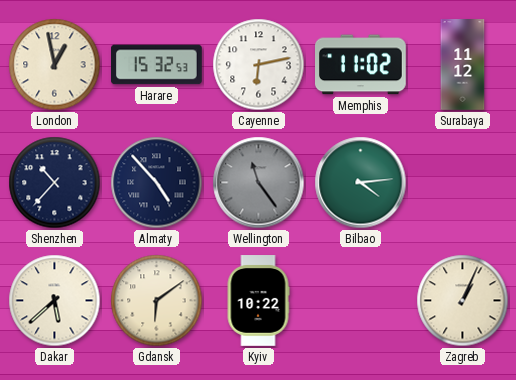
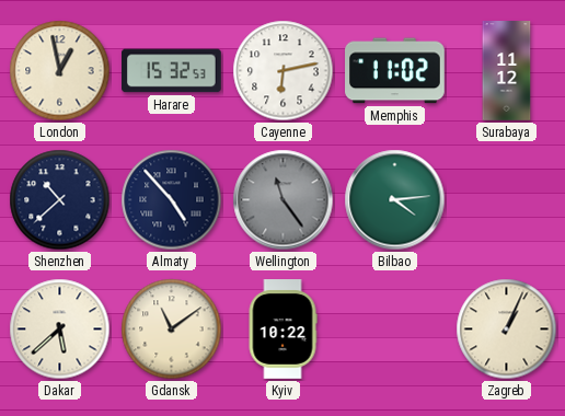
Shenzhen: 10:37 -> 10:38 (60, 200)
Gdansk: 6:09 -> 11:09 (172, 330)
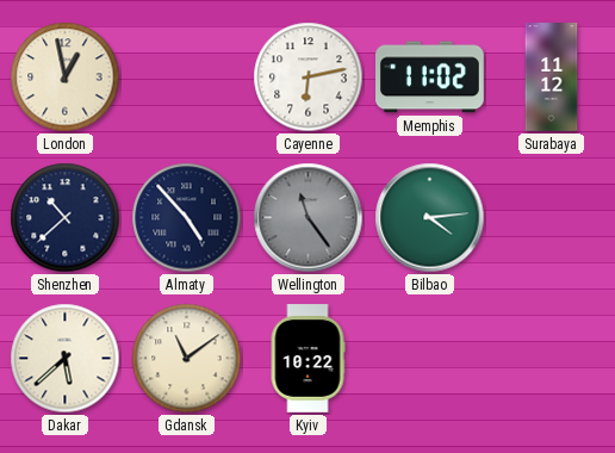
Harare: 15:32 -> none (172, 71)
Zagreb: 1:04 -> none (507, 330)
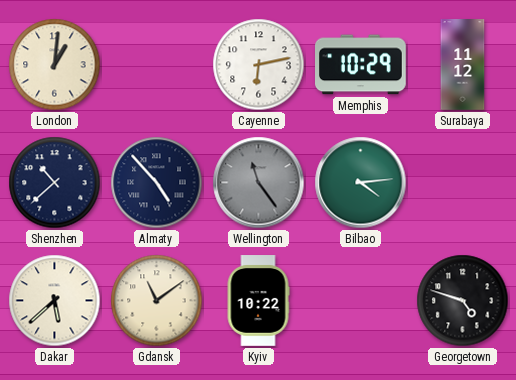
London: 12:58 -> 1:01 (55, 65)
Memphis: 11:02 -> 10:29 (361, 65)
Georgetown: none -> 4:48 (463, 301)
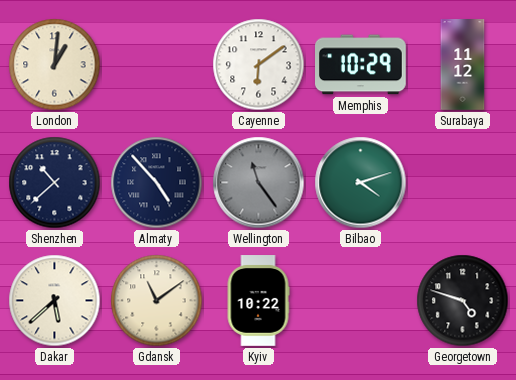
Cayenne: 6:13 -> 6:09 (259, 65)
Bilbao: 4:14 -> 4:12 (361, 183)
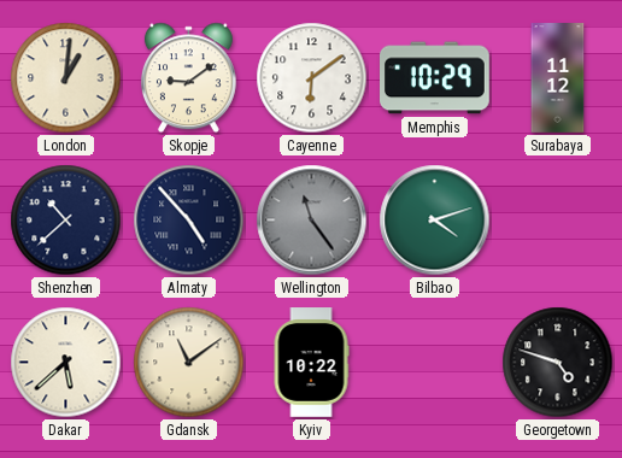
Skopje: none -> 9:09 (188, 78)
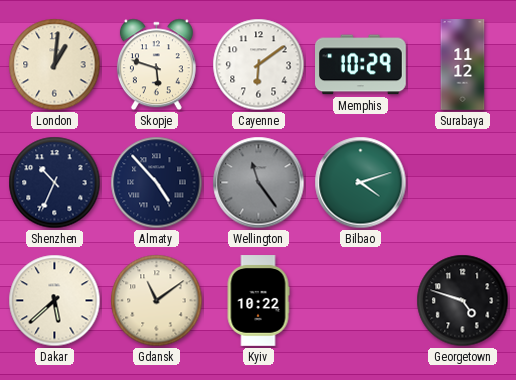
Skopje: 9:09 -> 5:48 (156, 65)
Shenzhen: 10:38 -> 10:34 (55, 183)
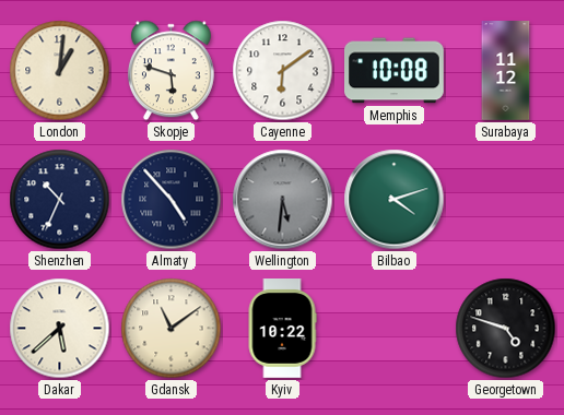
Memphis: 10:29 -> 10:08 (395, 71)
Wellington: 11:24 -> 5:31 (283, 200)
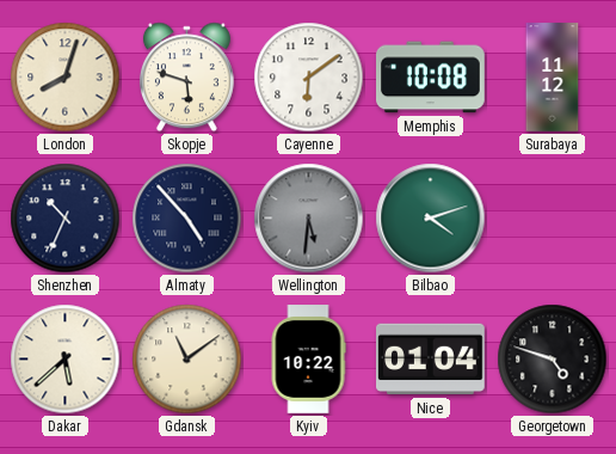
London: 1:01 -> 8:03 (66, 78)
Nice: none -> 01:04 (431, 360)
